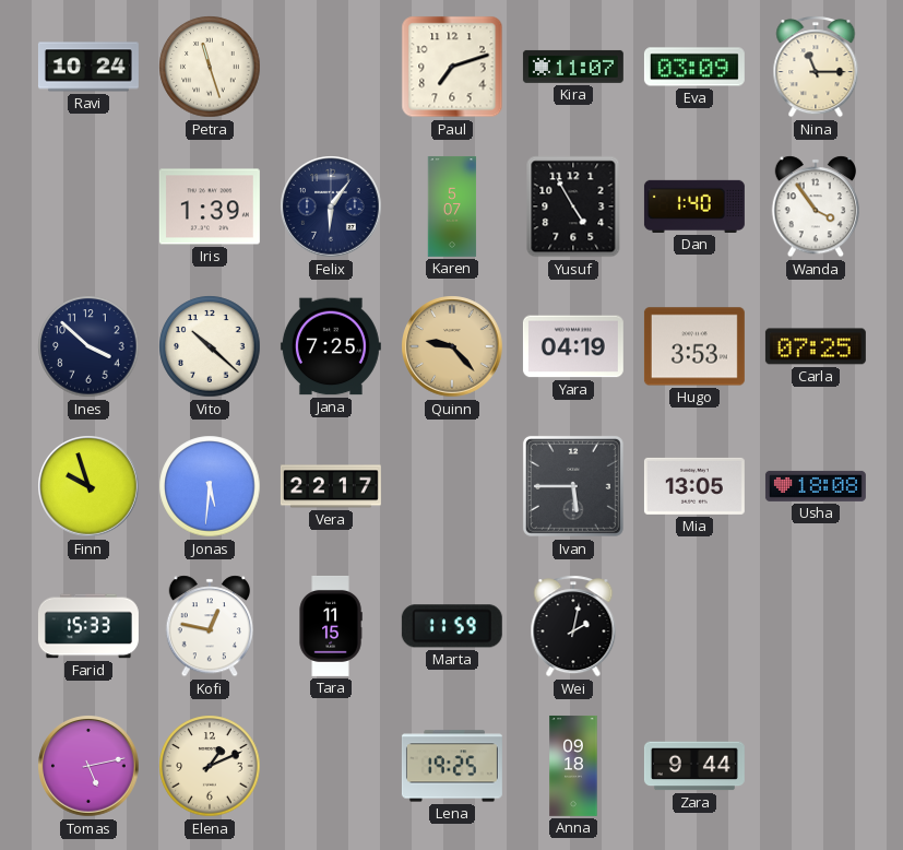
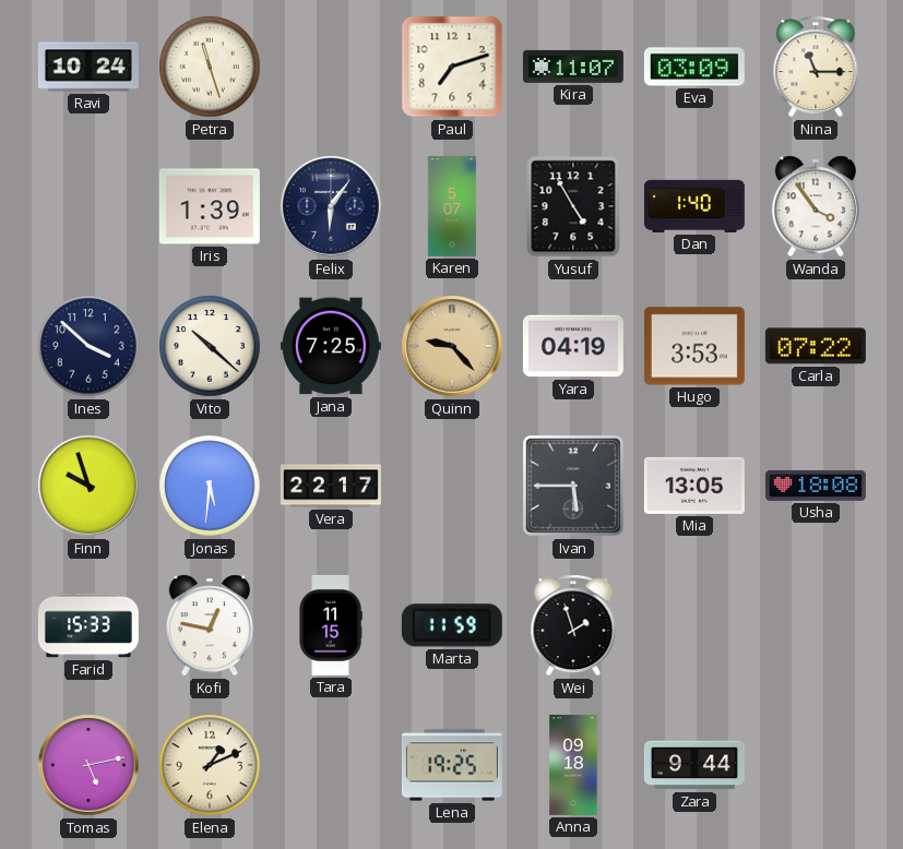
Carla: 07:25 -> 07:22 (816, 346)
Wei: 2:02 -> 1:57 (573, 625)
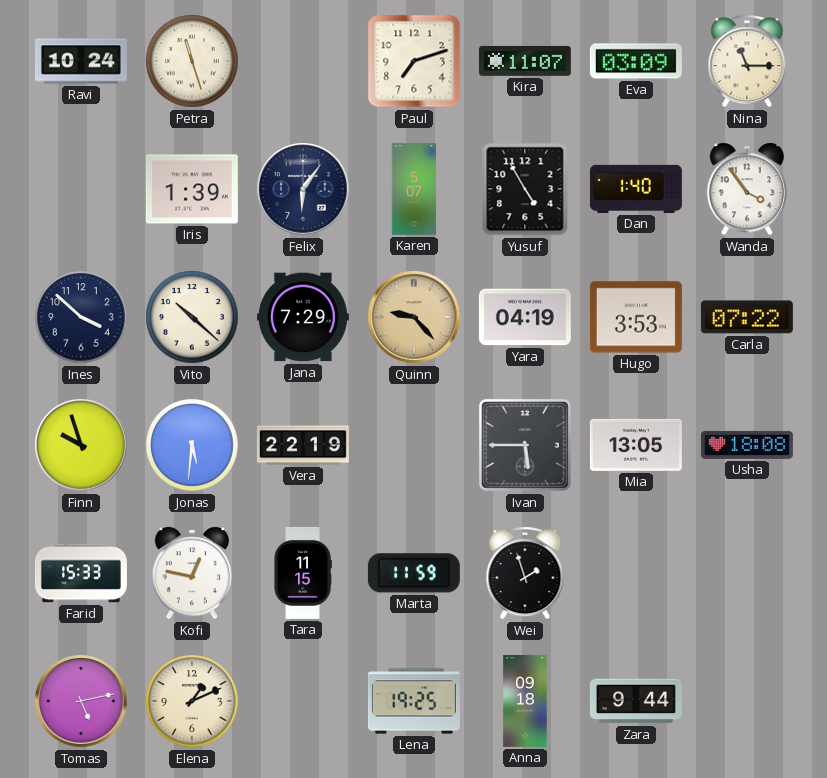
Jana: 7:25 -> 7:29 (303, 317)
Vera: 22:17 -> 22:19 (303, 445)
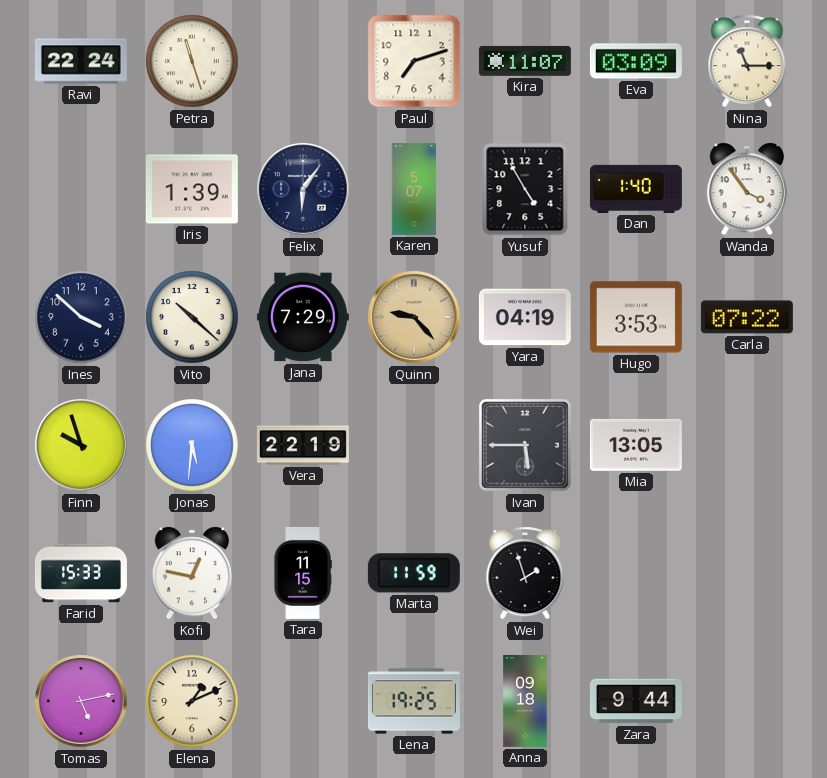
Ravi: 10:24 -> 22:24 (81, 61)
Usha: 18:08 -> none (747, 445)
